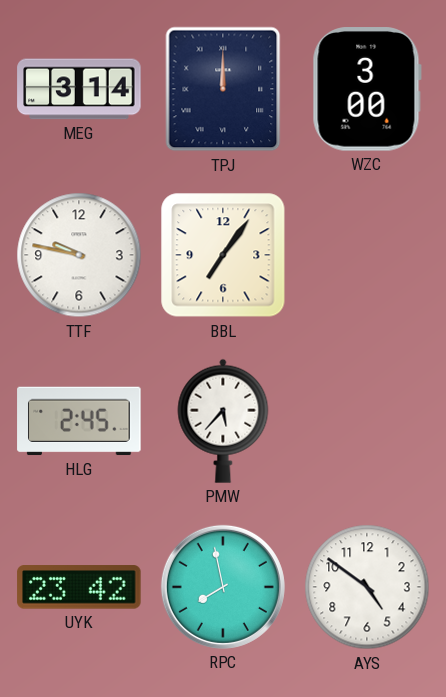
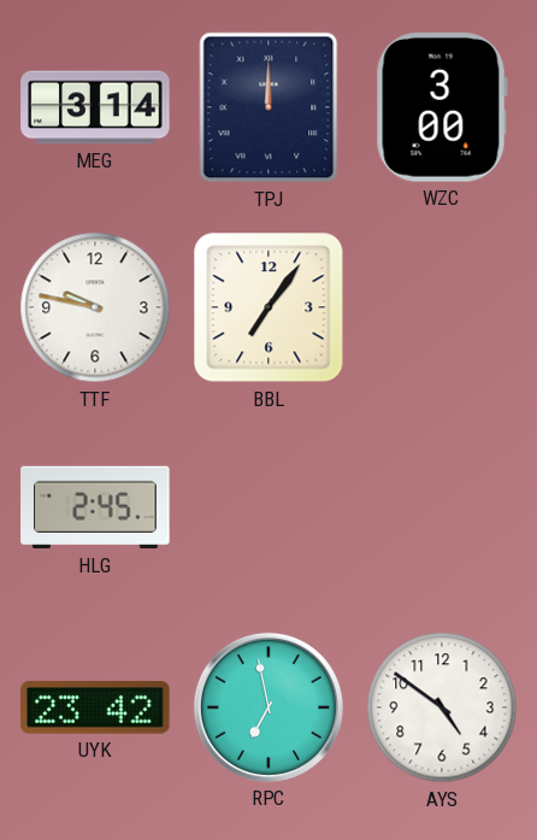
PMW: 5:37 -> none (223, 421)
RPC: 7:58 -> 6:58 (268, 707)
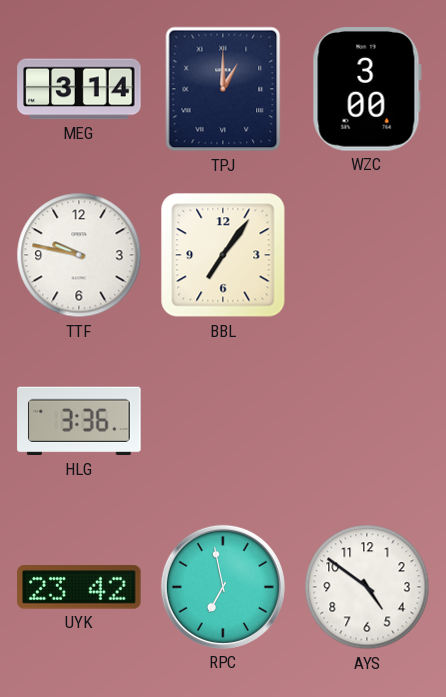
TPJ: 12:00 -> 1:00 (223, 89)
HLG: 2:45 -> 3:36 (79, 421)
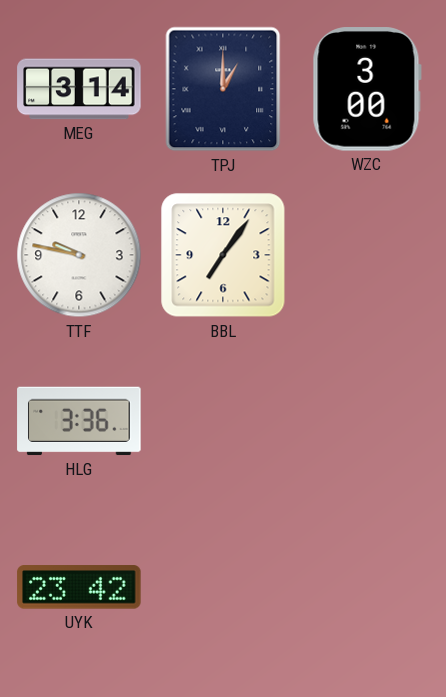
RPC: 6:58 -> none (223, 587)
AYS: 4:51 -> none (367, 587)
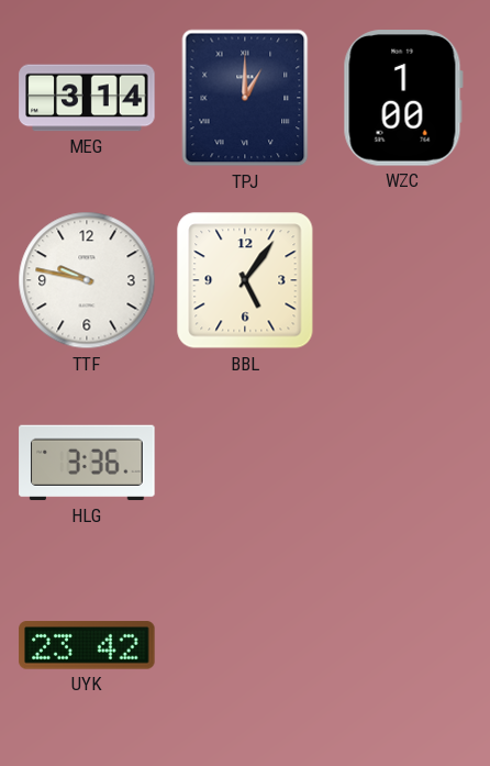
WZC: 3:00 -> 1:00 (403, 98)
BBL: 7:06 -> 5:06 (245, 280)
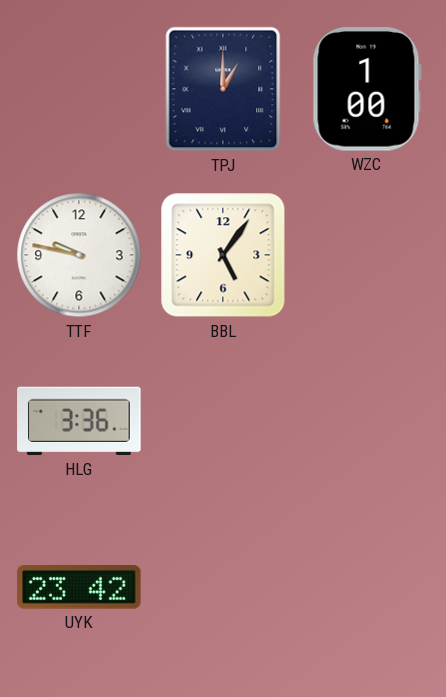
MEG: 3:14 -> none (87, 98)
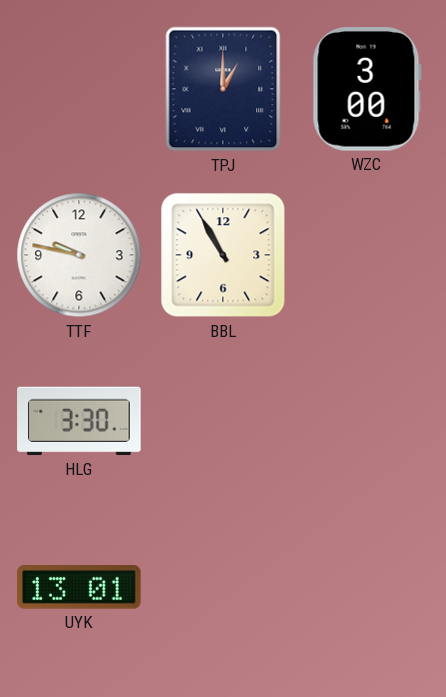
WZC: 1:00 -> 3:00 (367, 89)
BBL: 5:06 -> 10:55 (223, 255)
HLG: 3:36 -> 3:30 (79, 421)
UYK: 23:42 -> 13:01 (79, 587)
